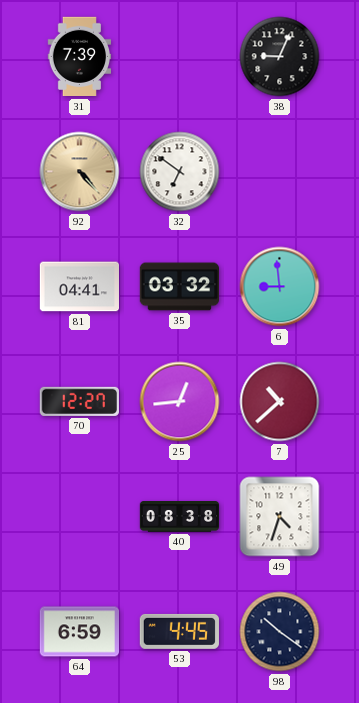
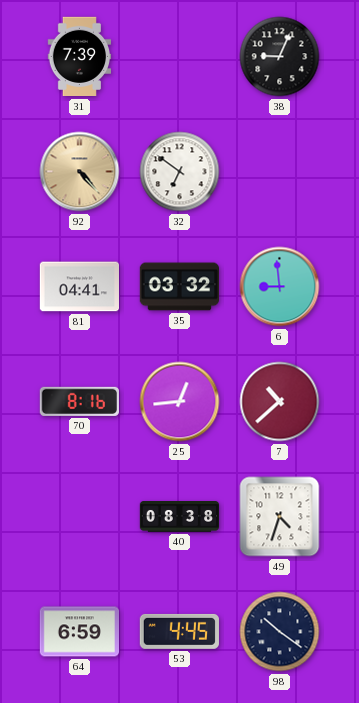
70: 12:27 -> 8:16 (79, 401)
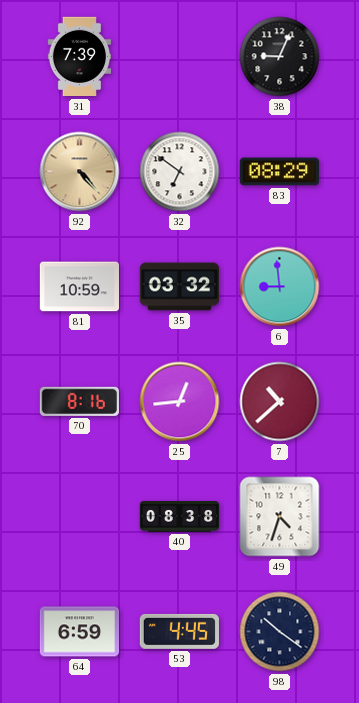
83: none -> 08:29 (279, 172)
81: 04:41 -> 10:59 (79, 287)
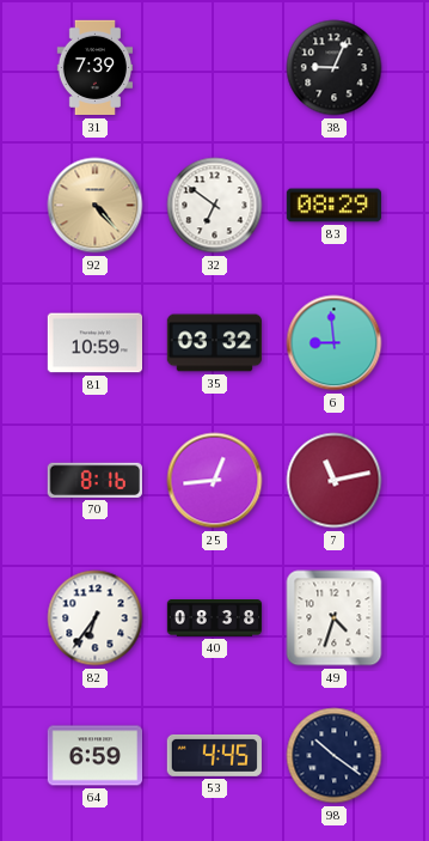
7: 10:38 -> 11:13 (335, 481)
82: none -> 6:36 (96, 618)
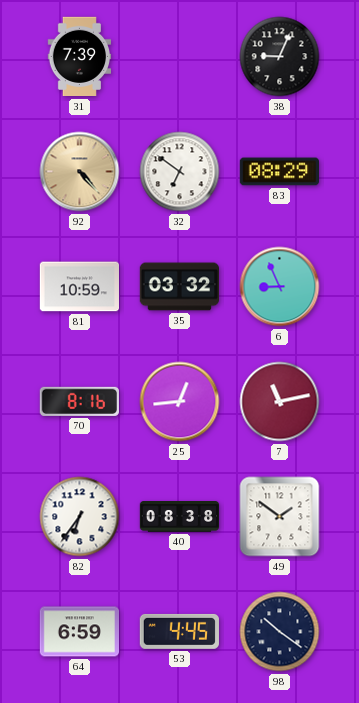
6: 8:59 -> 8:56 (280, 287)
49: 4:33 -> 1:51 (280, 517)
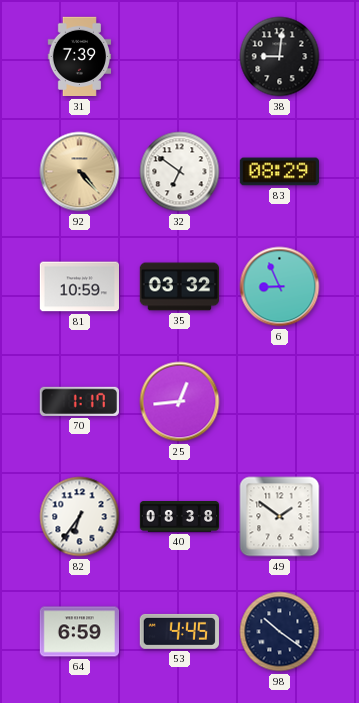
38: 9:04 -> 9:01 (280, 57)
70: 8:16 -> 1:17 (79, 401)
7: 11:13 -> none (280, 402)
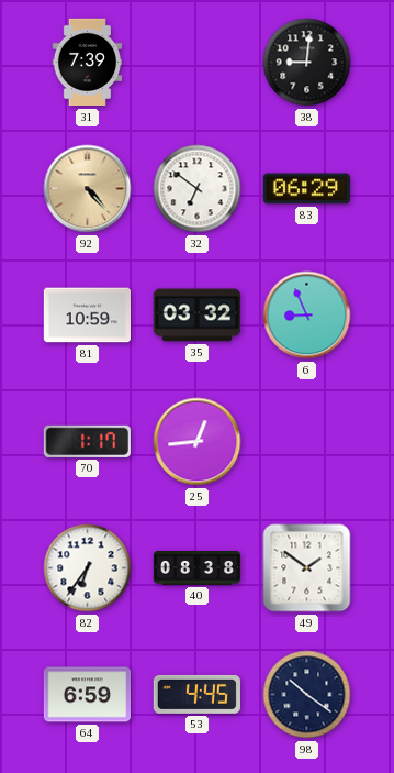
83: 08:29 -> 06:29 (306, 189)
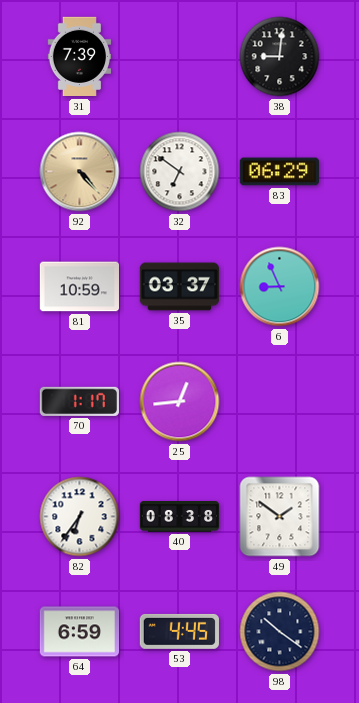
35: 03:32 -> 03:37 (179, 287)
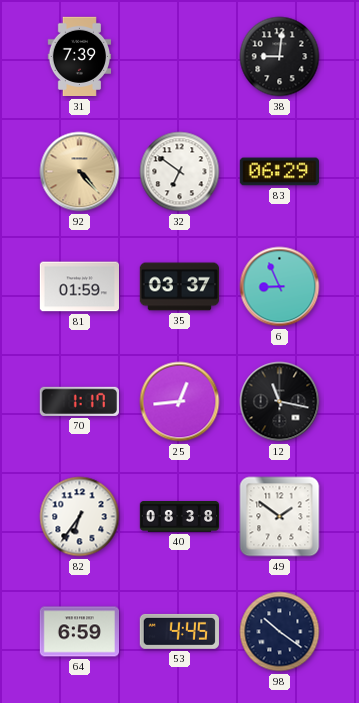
81: 10:59 -> 01:59 (79, 287)
12: none -> 11:17 (280, 402)
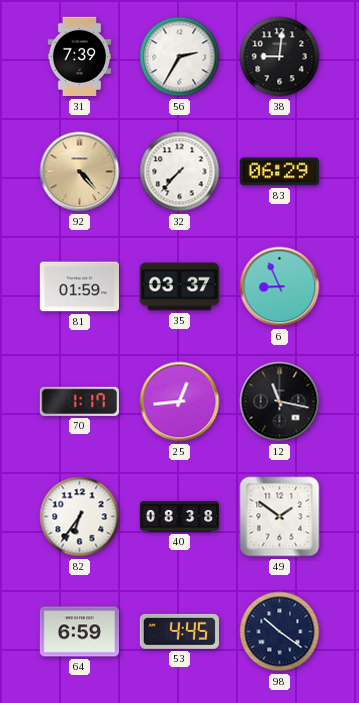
56: none -> 2:35 (180, 57)
32: 6:51 -> 7:37 (180, 172)
